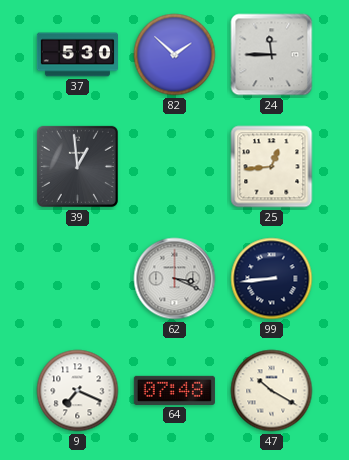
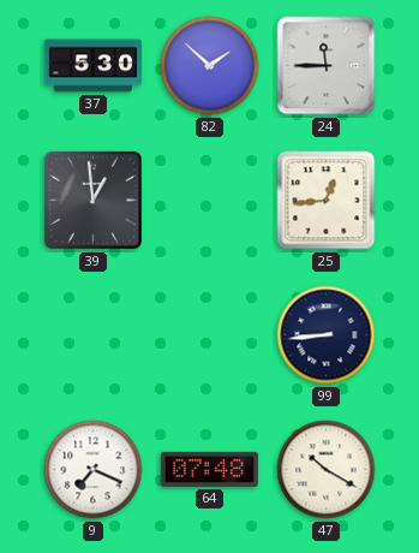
62: 3:19 -> none (175, 279)
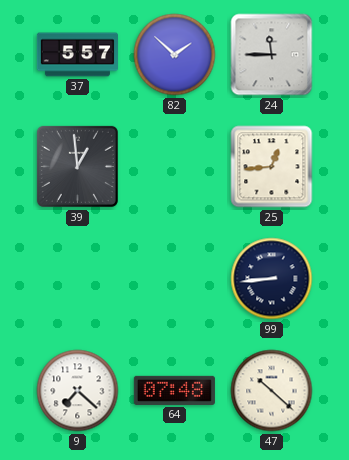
37: 5:30 -> 5:57 (77, 55)
9: 7:19 -> 7:22 (78, 391)
47: 10:20 -> 10:22 (272, 391)
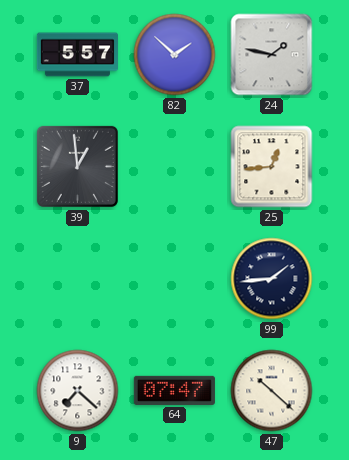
24: 11:45 -> 1:47 (272, 55)
99: 8:44 -> 1:44 (272, 279)
64: 07:48 -> 07:47 (174, 390)
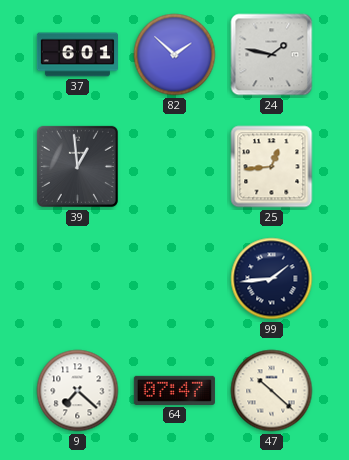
37: 5:57 -> 6:01 (77, 55)
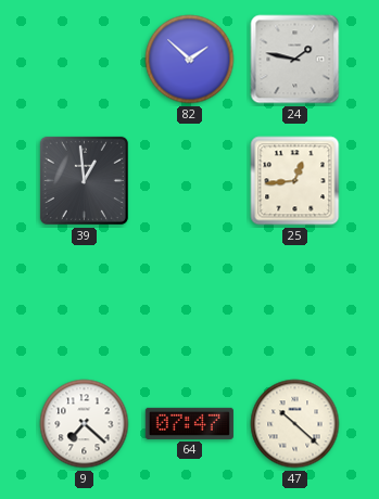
37: 6:01 -> none (77, 55)
99: 1:44 -> none (272, 279)
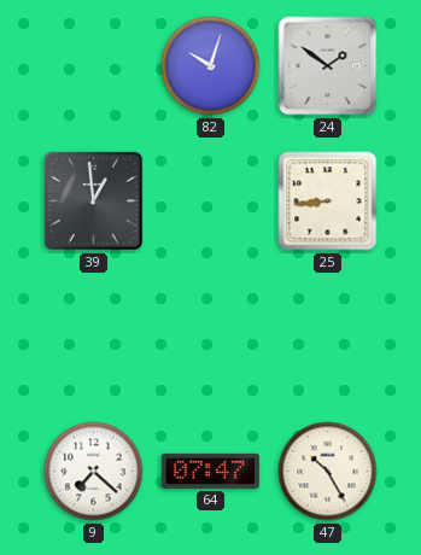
82: 1:52 -> 10:03 (211, 66)
24: 1:47 -> 1:51 (328, 66)
25: 12:44 -> 8:44 (328, 201)
47: 10:22 -> 10:25 (328, 472)
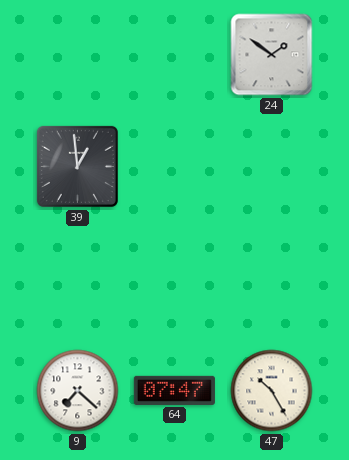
82: 10:03 -> none (211, 66)
25: 8:44 -> none (328, 201)
